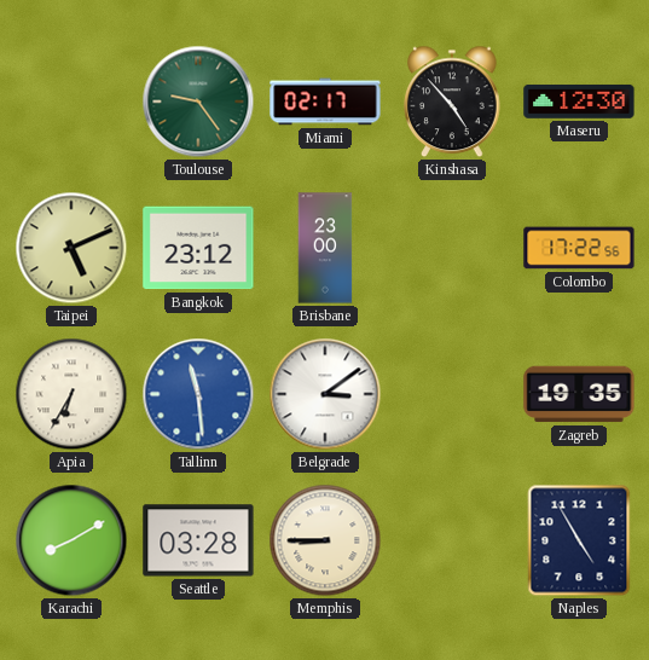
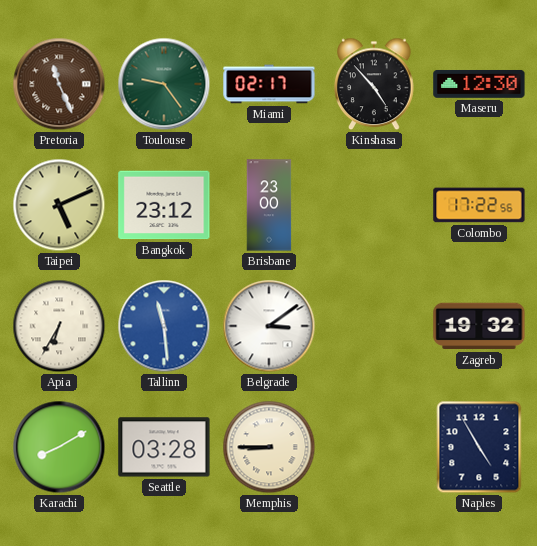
Pretoria: none -> 11:26 (59, 84)
Zagreb: 19:35 -> 19:32 (479, 326)
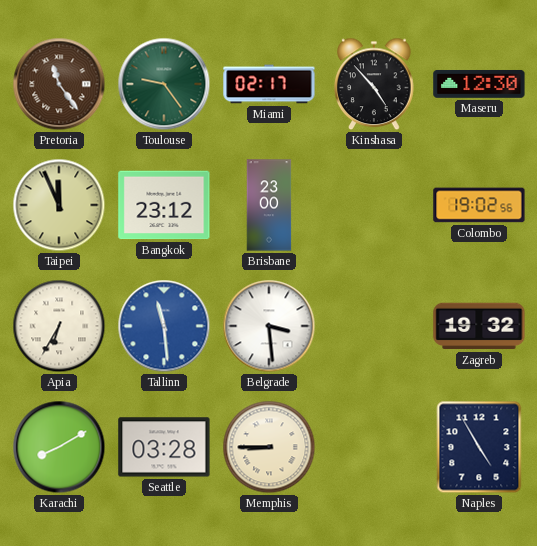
Pretoria: 11:26 -> 11:24 (59, 84)
Taipei: 5:11 -> 11:56 (59, 205)
Colombo: 17:22 -> 19:02 (479, 205)
Belgrade: 3:09 -> 3:29 (269, 326)
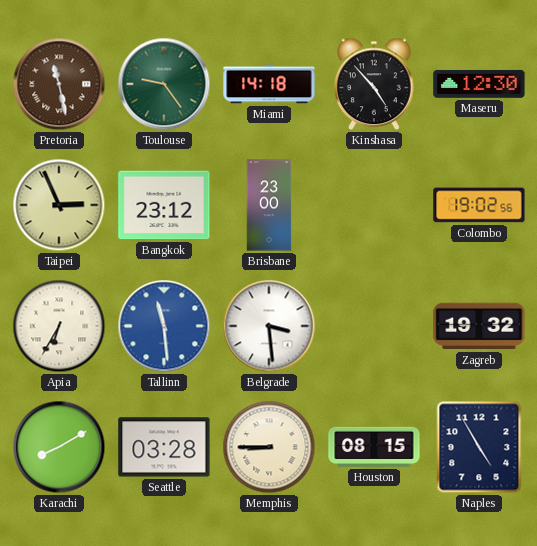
Pretoria: 11:24 -> 11:28 (59, 84)
Miami: 02:17 -> 14:18 (269, 84)
Taipei: 11:56 -> 2:56 (59, 205)
Houston: none -> 08:15 (374, 447)
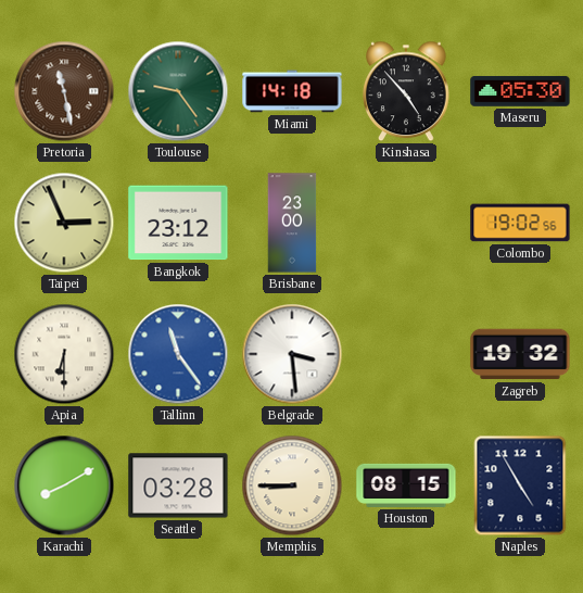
Maseru: 12:30 -> 05:30 (520, 91)
Apia: 6:35 -> 6:30 (64, 354)
Tallinn: 11:29 -> 11:24 (178, 354)
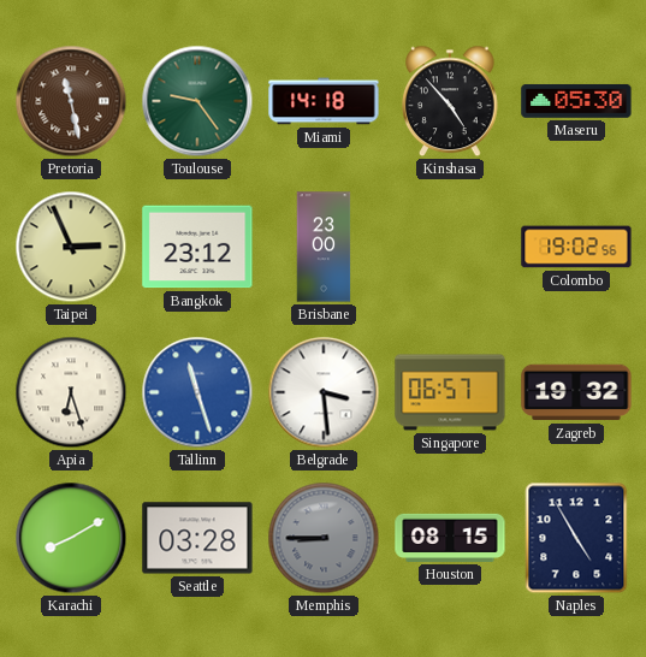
Apia: 6:30 -> 6:27 (71, 392)
Tallinn: 11:24 -> 11:27 (197, 392)
Singapore: none -> 06:57 (450, 392)
Memphis dial: cream -> grey (324, 538)
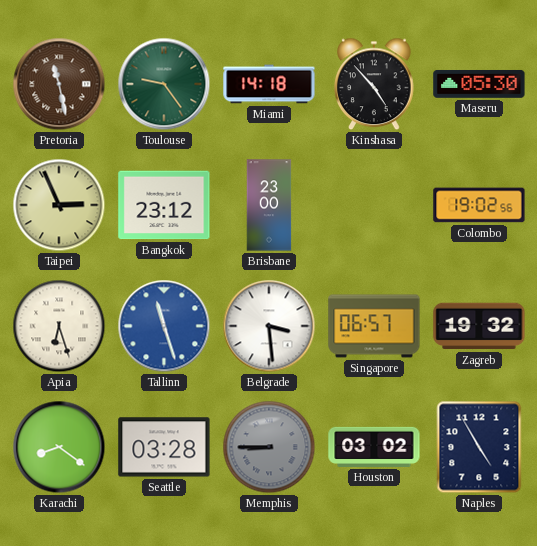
Karachi: 8:10 -> 8:21 (59, 447)
Houston: 08:15 -> 03:02 (374, 447)
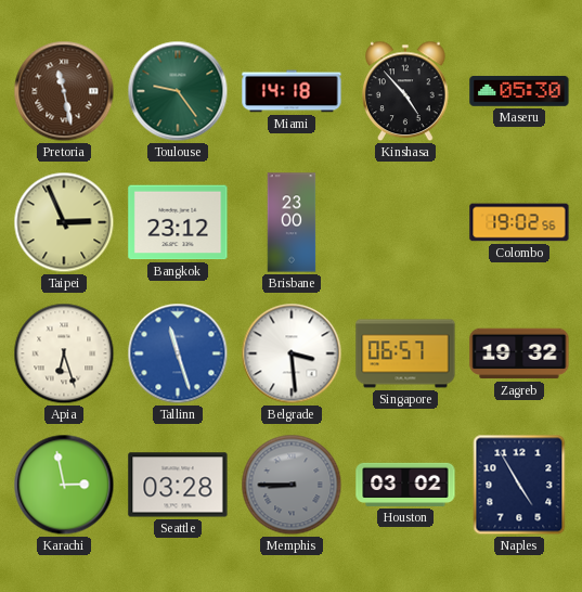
Karachi: 8:21 -> 2:58 (64, 485)
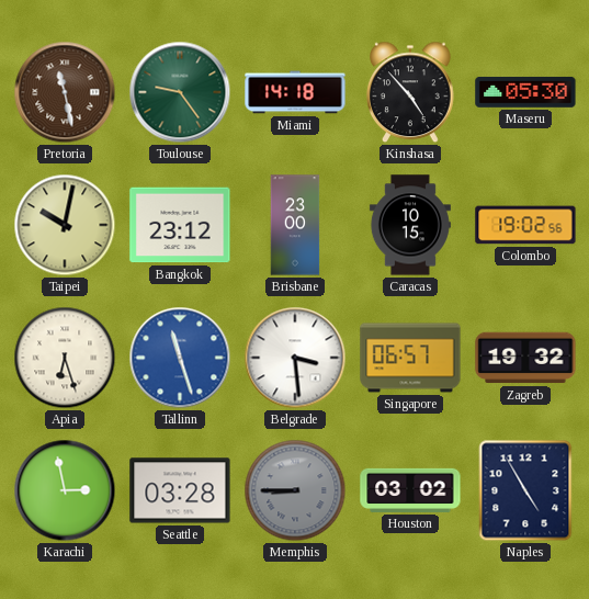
Taipei: 2:56 -> 10:02 (65, 225)
Caracas: none -> 10:15 (410, 225)
